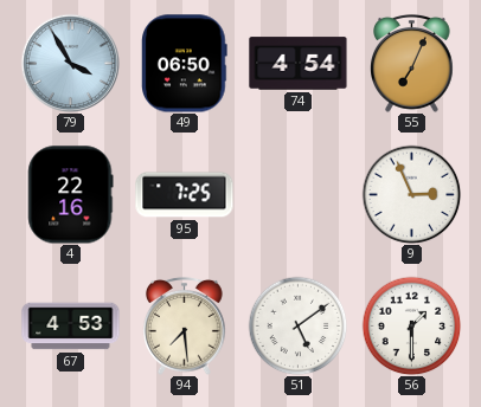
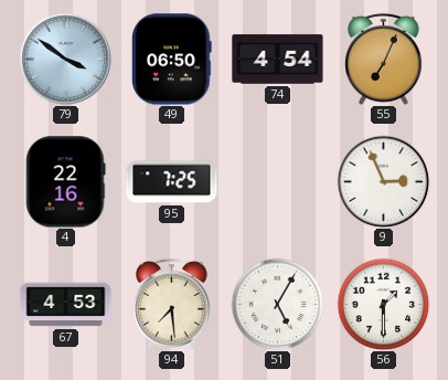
79: 3:55 -> 3:51 (65, 59)
51: 5:09 -> 5:05 (277, 304)
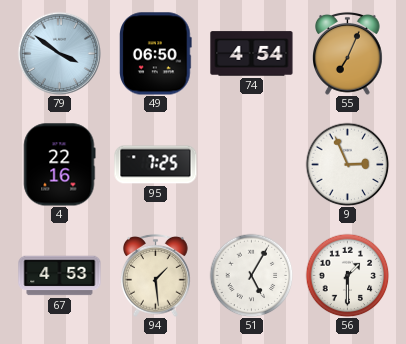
94: 7:29 -> 1:29 (156, 275)
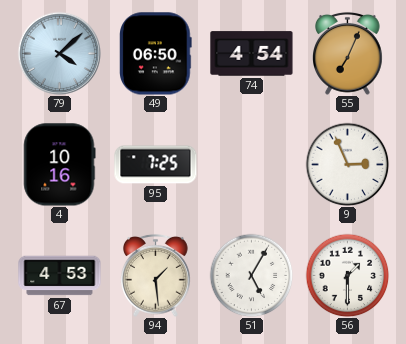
79: 3:51 -> 4:08 (59, 53)
4: 22:16 -> 10:16 (60, 165)
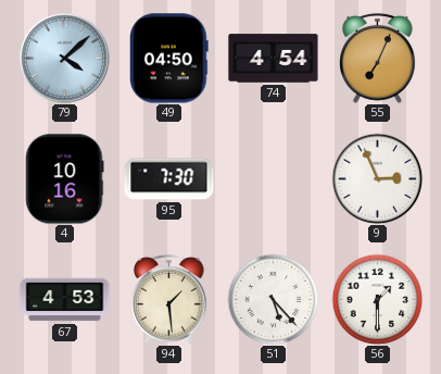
49: 06:50 -> 04:50 (169, 59)
95: 7:25 -> 7:30 (169, 179)
51: 5:05 -> 5:23 (273, 299)
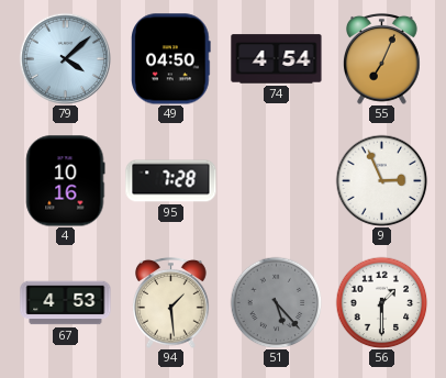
95: 7:30 -> 7:28 (171, 181)
51 dial: white -> grey (276, 302)
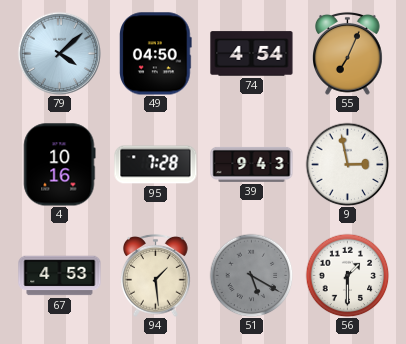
39: none -> 9:43 (252, 164)
9: 2:56 -> 2:58 (347, 164)
51: 5:23 -> 5:20 (251, 275)
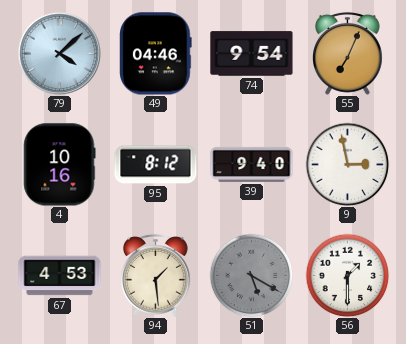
49: 04:50 -> 04:46 (156, 54)
74: 4:54 -> 9:54 (252, 54)
95: 7:28 -> 8:12 (156, 165)
39: 9:43 -> 9:40 (252, 164)
